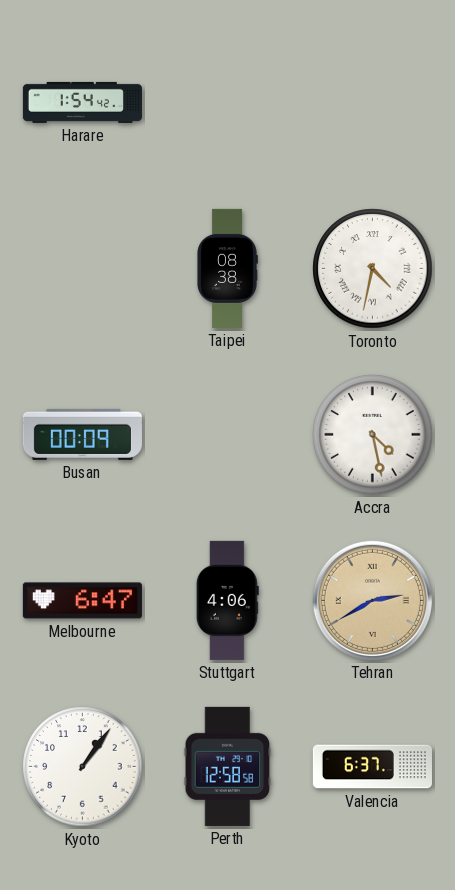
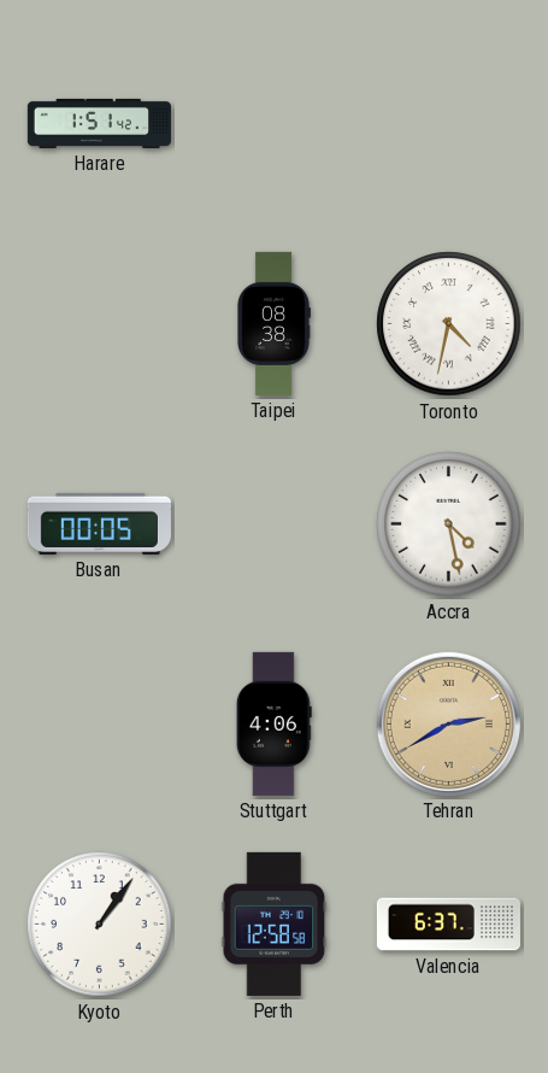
Harare: 1:54 -> 1:51 (99, 123)
Busan: 00:09 -> 00:05 (99, 523)
Melbourne: 6:47 -> none (82, 601)
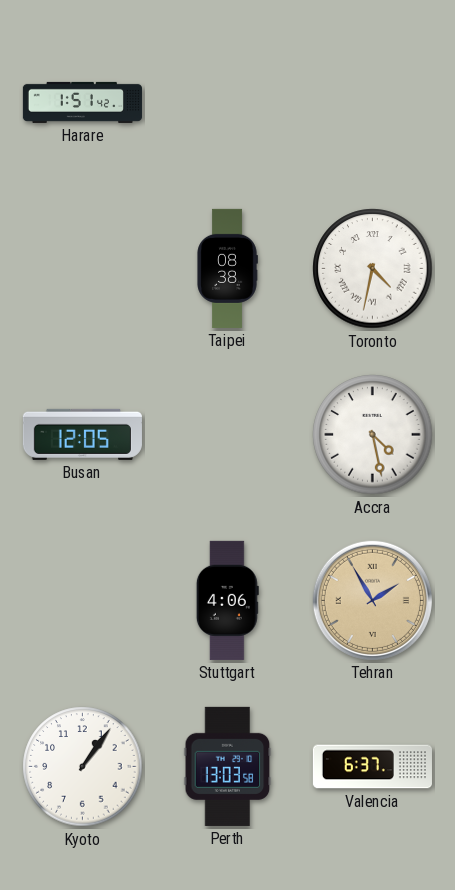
Busan: 00:05 -> 12:05 (82, 434)
Tehran: 2:40 -> 1:55 (372, 600)
Perth: 12:58 -> 13:03 (228, 766)
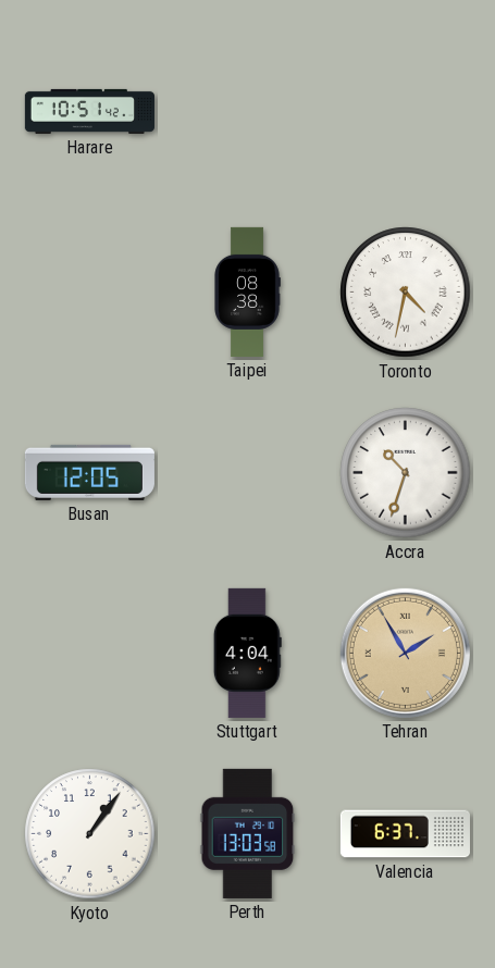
Harare: 1:51 -> 10:51 (89, 111)
Accra: 4:28 -> 10:33 (406, 473)
Stuttgart: 4:06 -> 4:04 (247, 653)
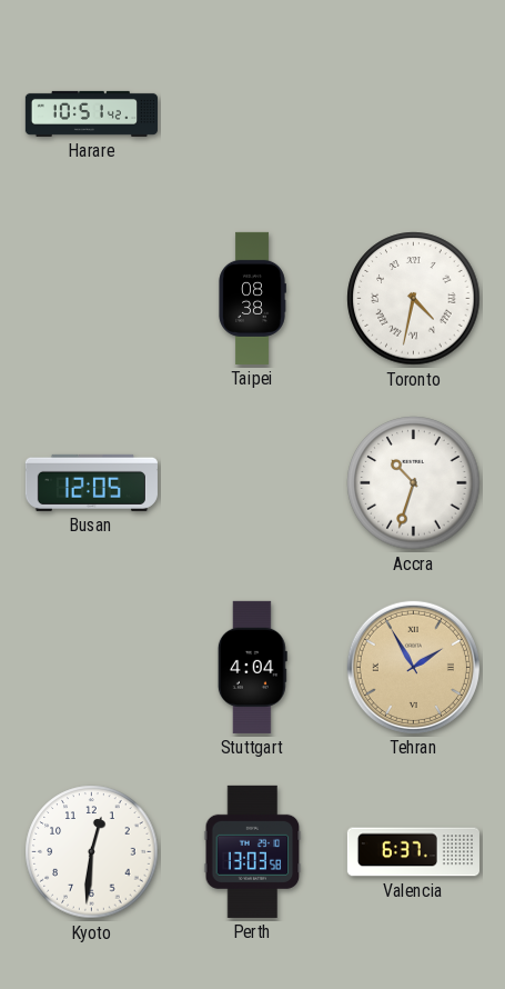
Kyoto: 1:06 -> 12:31 (92, 852)
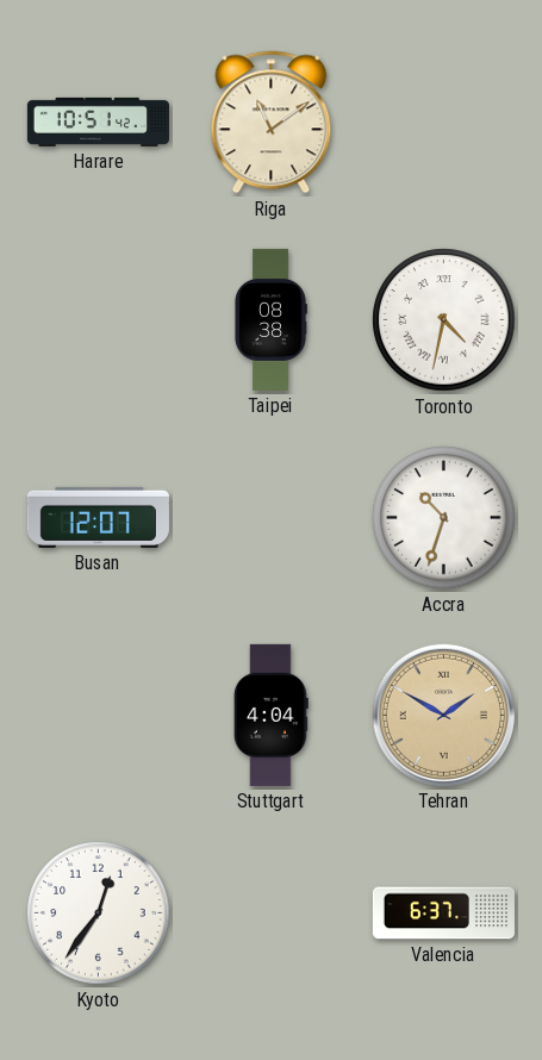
Riga: none -> 11:09 (272, 123)
Busan: 12:05 -> 12:07 (98, 517)
Tehran: 1:55 -> 1:50 (443, 715)
Kyoto: 12:31 -> 12:36 (99, 914)
Perth: 13:03 -> none (253, 851)
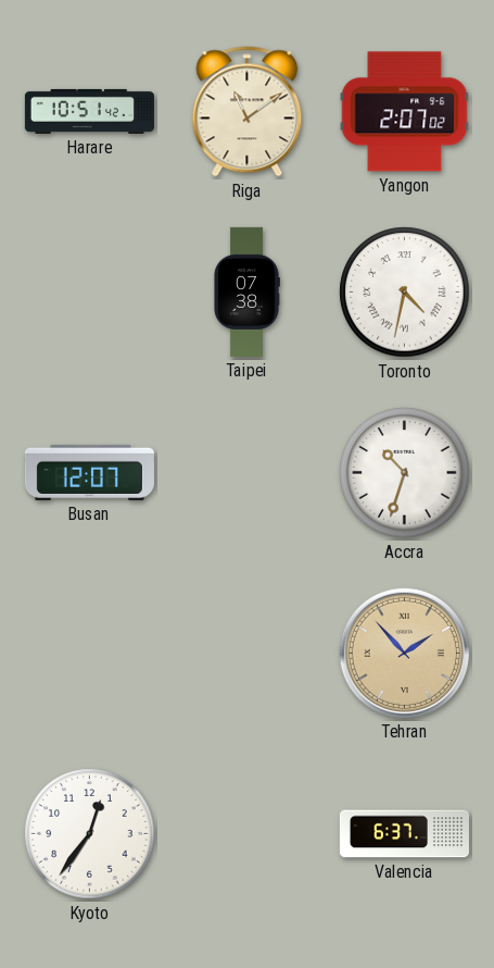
Yangon: none -> 2:07 (405, 112)
Taipei: 08:38 -> 07:38 (246, 291)
Stuttgart: 4:04 -> none (270, 715)
Tehran: 1:50 -> 1:53 (404, 653)
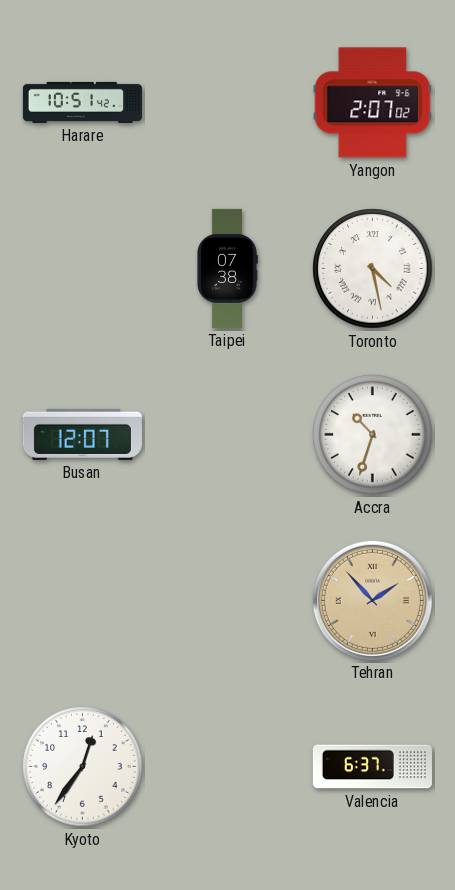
Riga: 11:09 -> none (248, 112)
Toronto: 4:32 -> 4:28 (373, 269)
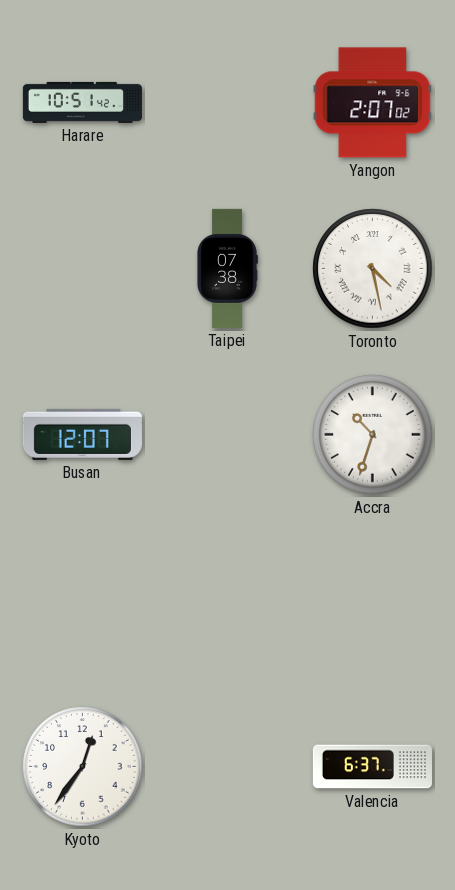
Tehran: 1:53 -> none (372, 600)
